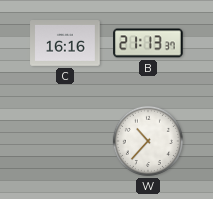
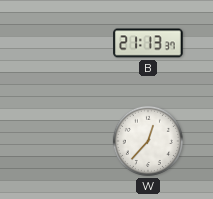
C: 16:16 -> none (65, 44)
W: 10:37 -> 12:37 (147, 141)
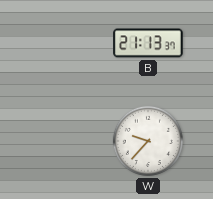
W: 12:37 -> 9:37 (147, 141)
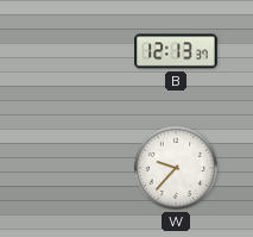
B: 21:13 -> 12:13 (176, 51)
